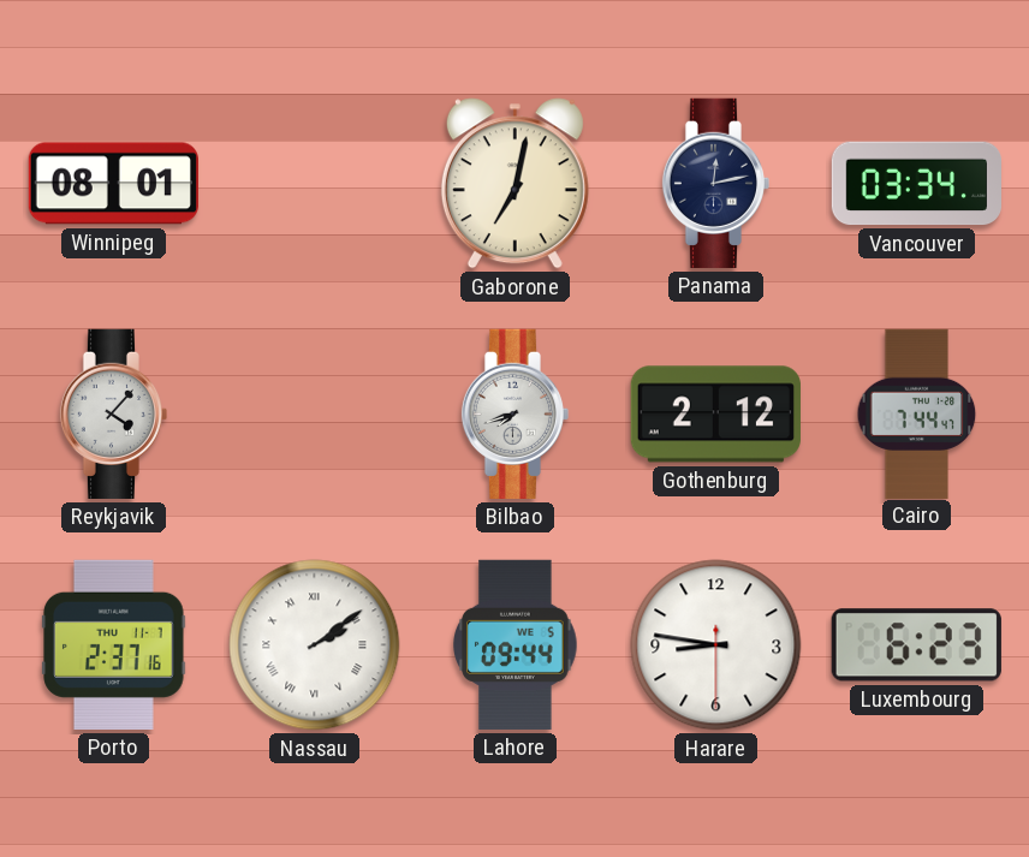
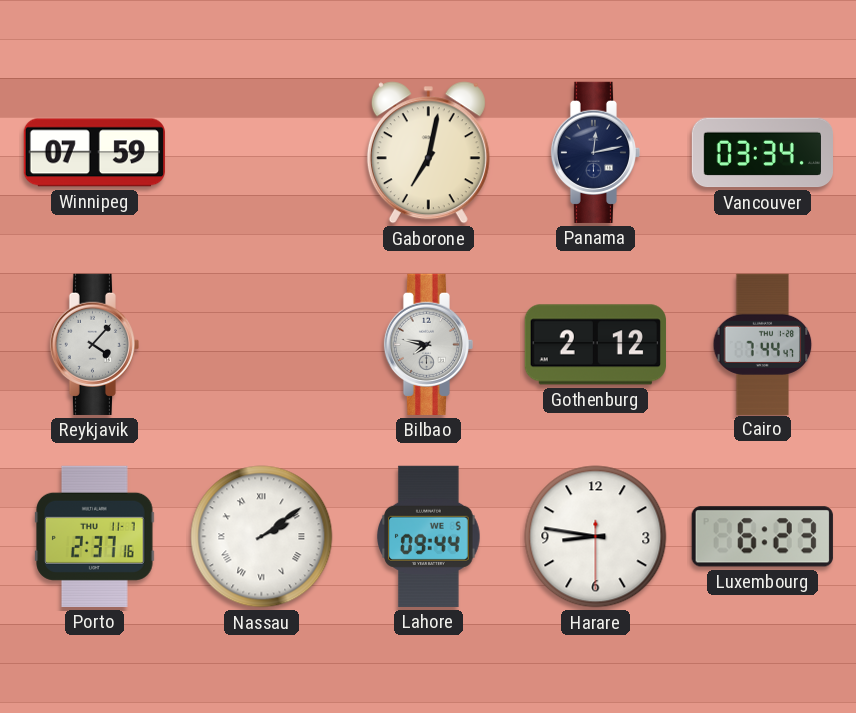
Winnipeg: 08:01 -> 07:59 (94, 153)
Bilbao: 7:42 -> 7:47 (428, 344)
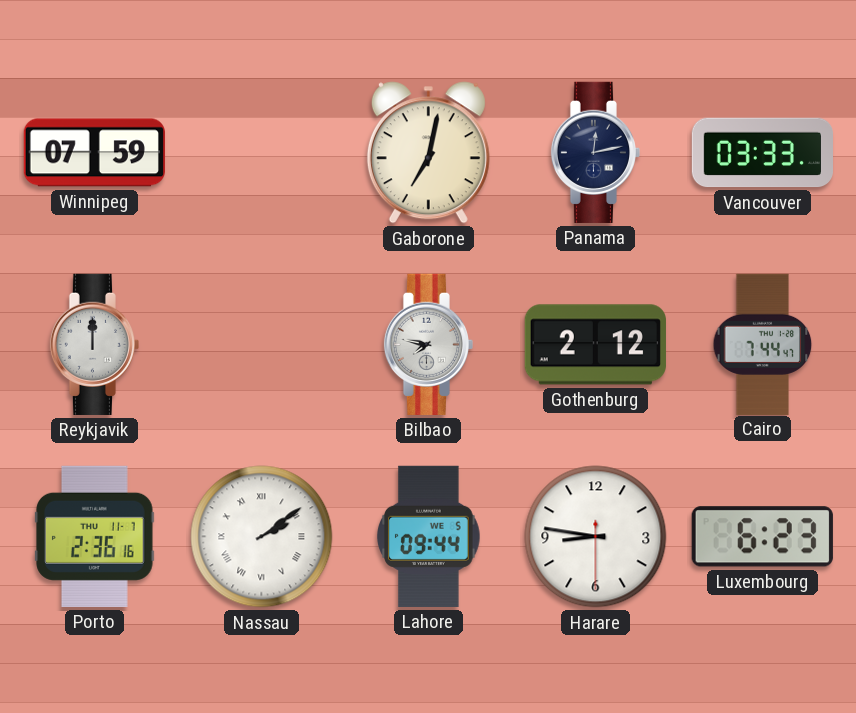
Vancouver: 03:34 -> 03:33 (762, 153)
Reykjavik: 4:07 -> 12:00 (94, 344)
Porto: 2:37 -> 2:36 (95, 536)
